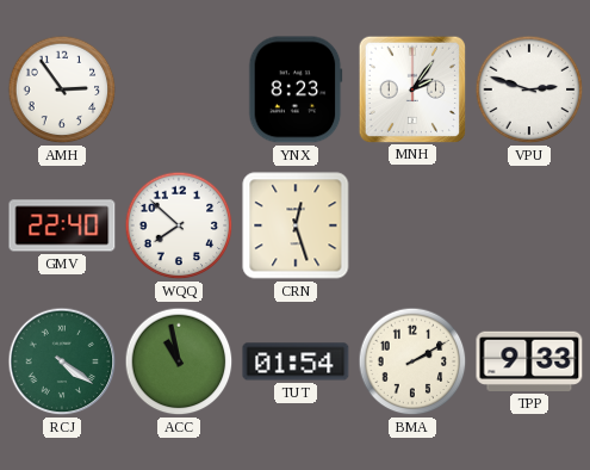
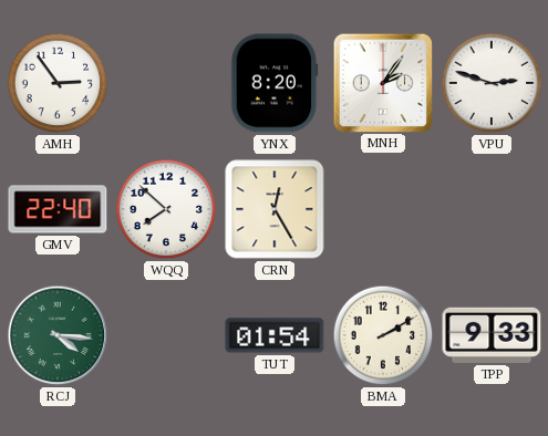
YNX: 8:23 -> 8:20 (275, 83)
CRN: 12:27 -> 12:25 (275, 209)
RCJ: 4:21 -> 4:16 (58, 335)
ACC: 10:58 -> none (179, 361)
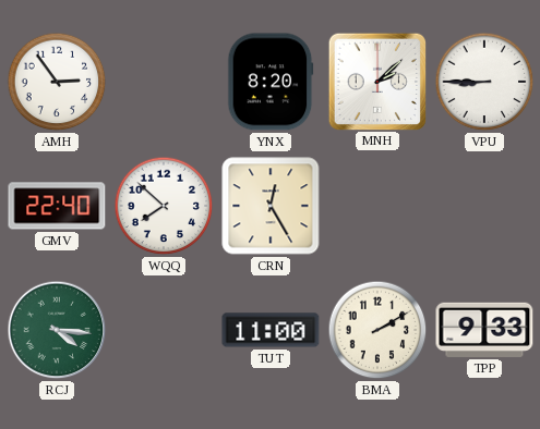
MNH: 2:06 -> 2:08 (376, 81)
VPU: 2:48 -> 8:45 (484, 82)
TUT: 01:54 -> 11:00 (271, 330)
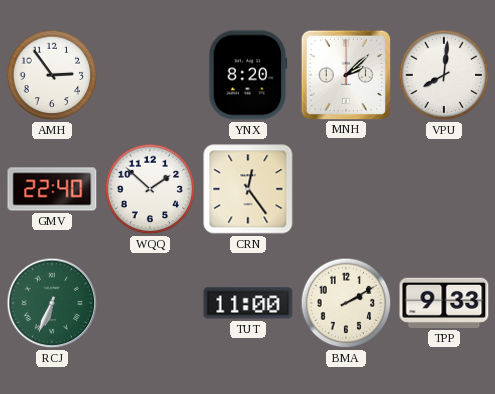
VPU: 8:45 -> 8:01 (444, 75)
WQQ: 7:52 -> 1:52 (150, 189)
CRN: 12:25 -> 12:24 (248, 189)
RCJ: 4:16 -> 6:34 (52, 303)
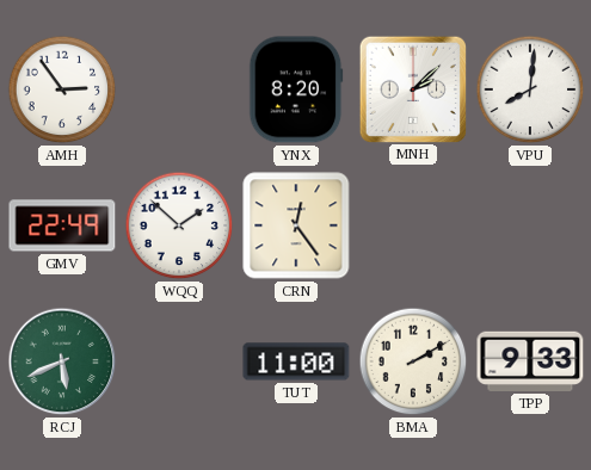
GMV: 22:40 -> 22:49 (62, 225)
RCJ: 6:34 -> 5:41 (62, 361)
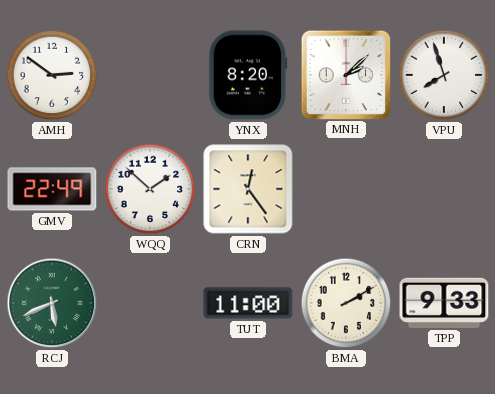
AMH: 2:54 -> 2:51 (52, 75)
VPU: 8:01 -> 7:57 (444, 75)
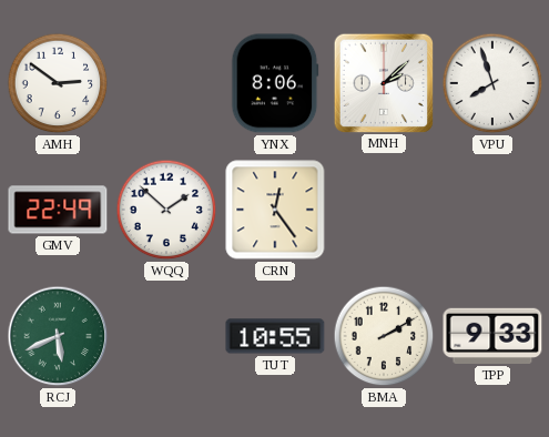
YNX: 8:20 -> 8:06 (275, 83)
TUT: 11:00 -> 10:55 (275, 336)
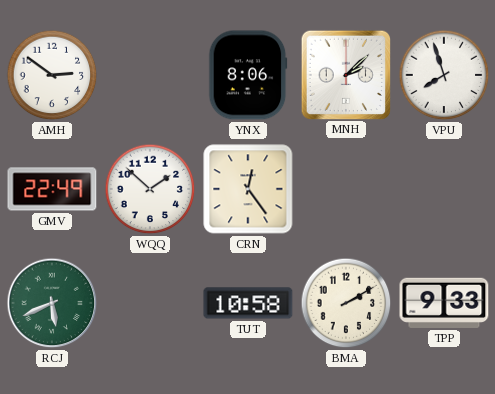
TUT: 10:55 -> 10:58 (248, 303)
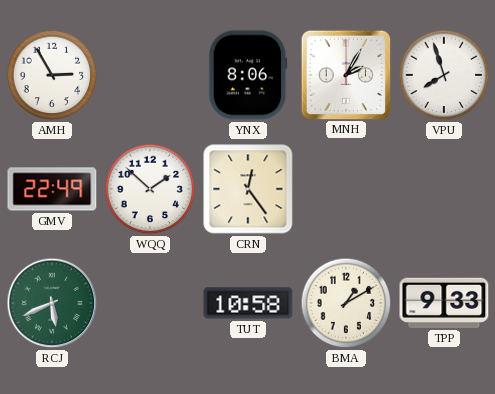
AMH: 2:51 -> 2:55 (52, 75)
MNH: 2:08 -> 2:05 (345, 74)
BMA: 2:10 -> 1:10 (346, 303)
